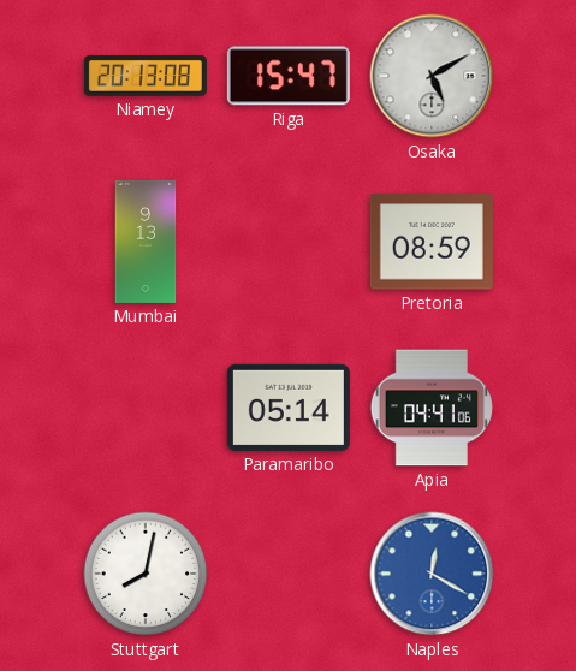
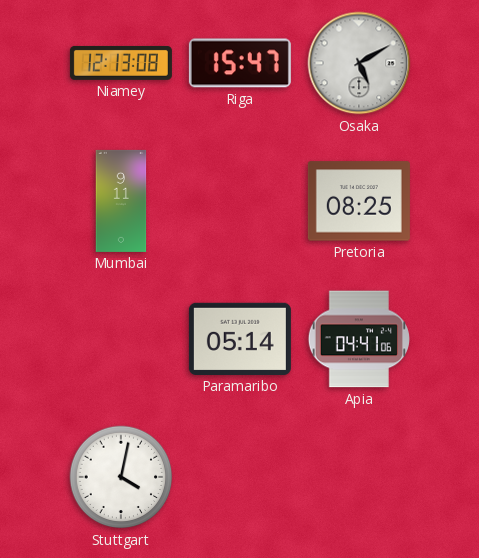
Niamey: 20:13 -> 12:13 (121, 63)
Mumbai: 9:13 -> 9:11 (121, 201)
Pretoria: 08:59 -> 08:25 (359, 201)
Stuttgart: 8:02 -> 4:02 (121, 477)
Naples: 12:20 -> none (432, 574)
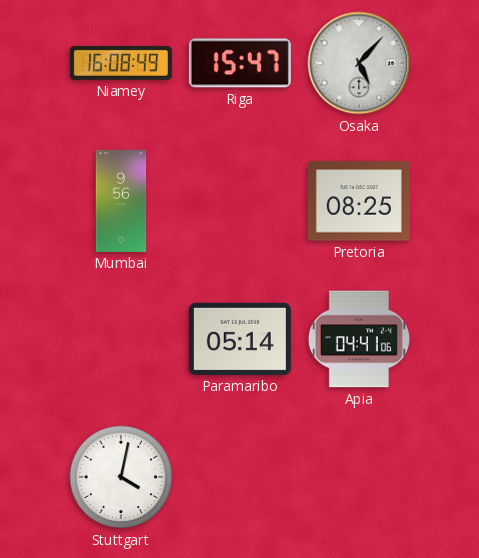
Niamey: 12:13 -> 16:08 (121, 63)
Osaka: 5:10 -> 5:07 (359, 63)
Mumbai: 9:11 -> 9:56 (121, 201)
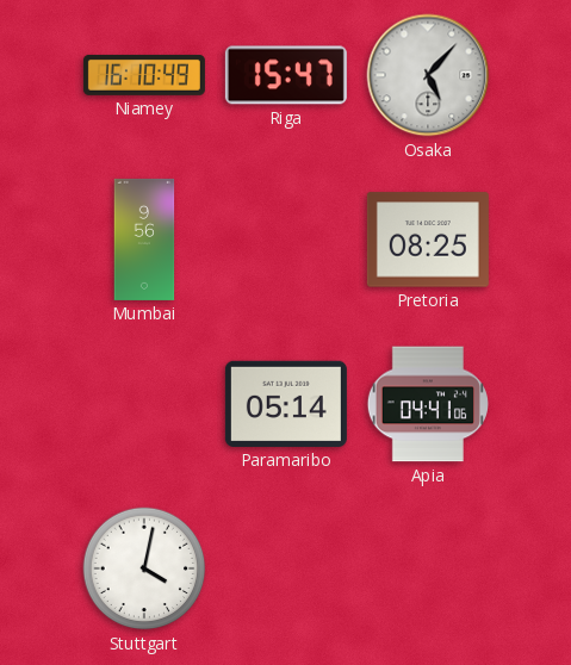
Niamey: 16:08 -> 16:10 (144, 75)
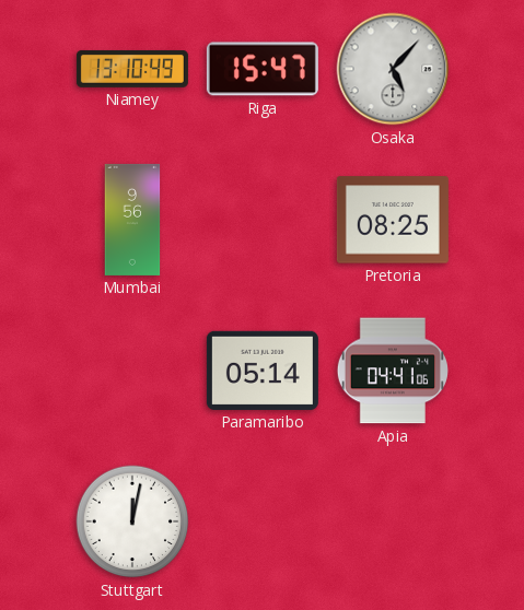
Niamey: 16:10 -> 13:10 (132, 69)
Stuttgart: 4:02 -> 12:02 (132, 521)
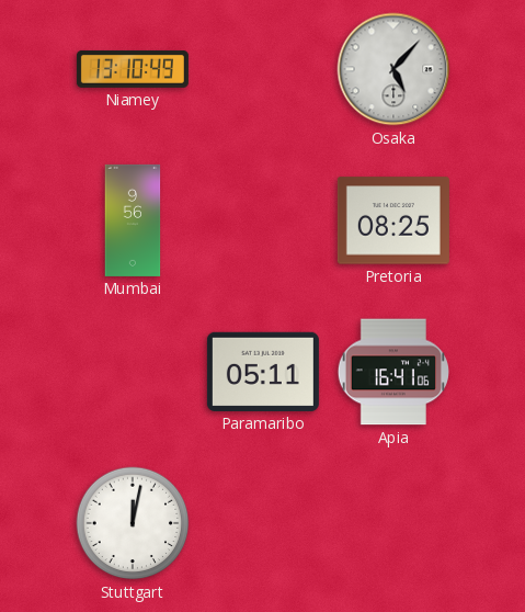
Riga: 15:47 -> none (263, 69)
Paramaribo: 05:14 -> 05:11 (263, 372)
Apia: 04:41 -> 16:41 (392, 372)
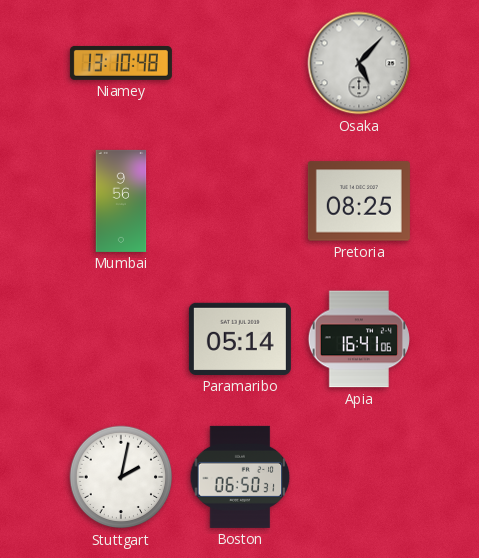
Niamey: 13:10:49 -> 13:10:48 (121, 63)
Paramaribo: 05:11 -> 05:14 (240, 339)
Stuttgart: 12:02 -> 2:02 (121, 477)
Boston: none -> 06:50 (240, 477)
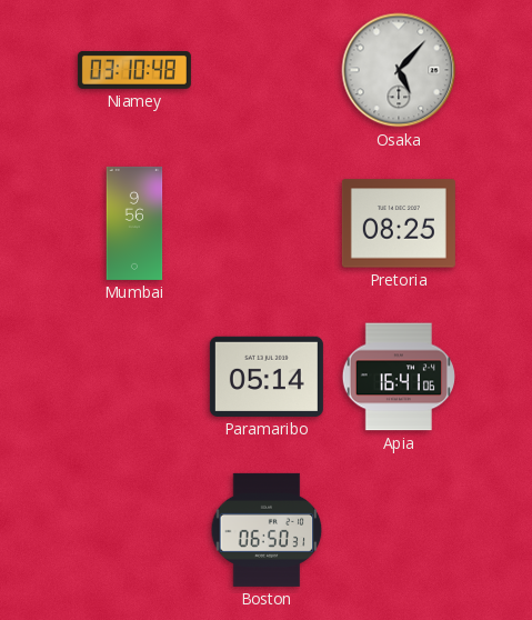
Niamey: 13:10 -> 03:10 (134, 70)
Stuttgart: 2:02 -> none (121, 477)
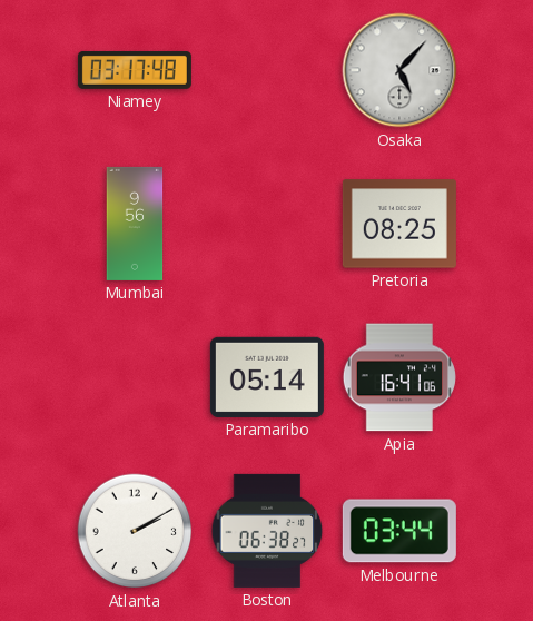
Niamey: 03:10 -> 03:17 (135, 70)
Atlanta: none -> 2:10 (135, 531)
Boston: 06:50 -> 06:38 (267, 531)
Melbourne: none -> 03:44 (399, 531)
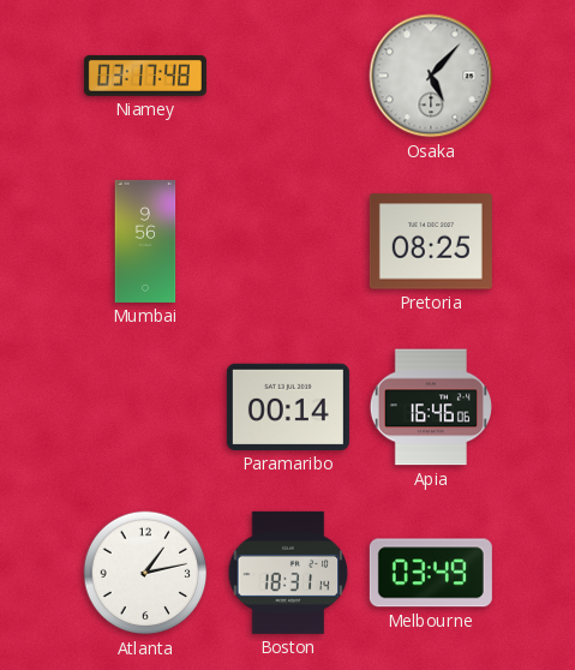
Paramaribo: 05:14 -> 00:14 (288, 407)
Apia: 16:41 -> 16:46 (430, 407)
Atlanta: 2:10 -> 1:13 (145, 573)
Boston: 06:38 -> 18:31 (288, 573)
Melbourne: 03:44 -> 03:49 (431, 573)
